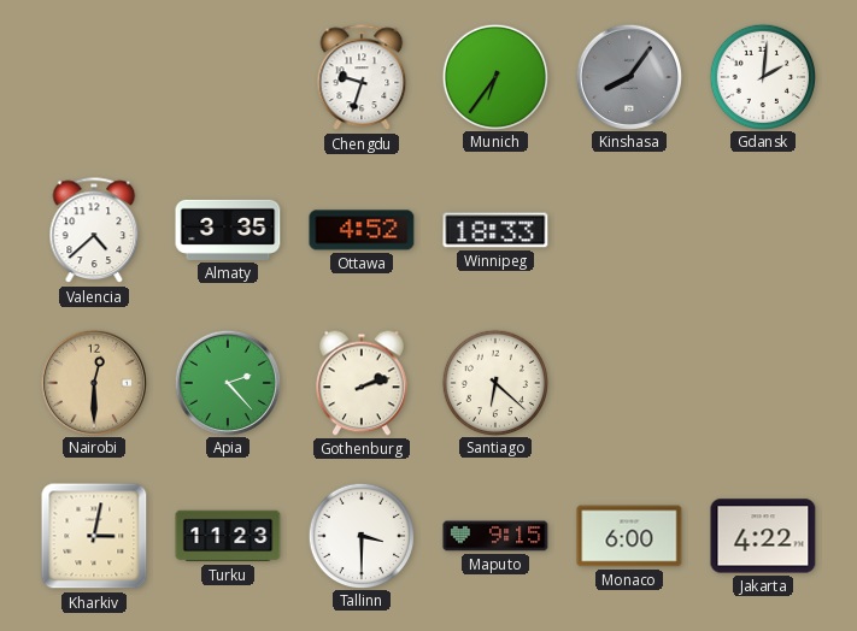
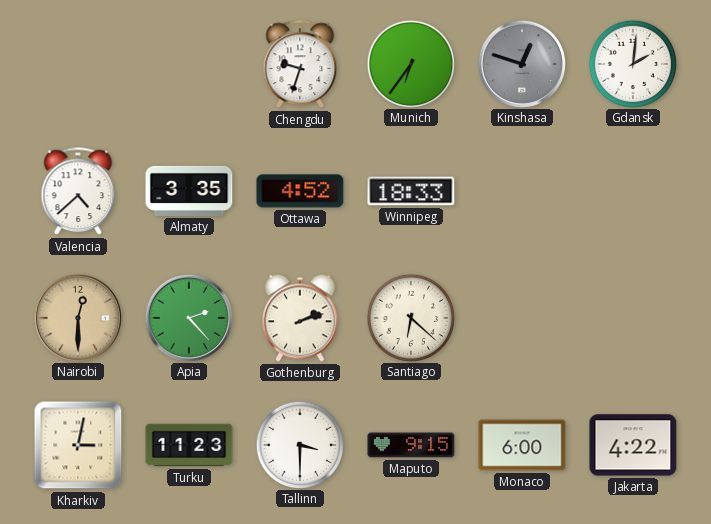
Kinshasa: 8:06 -> 12:48 (521, 63)
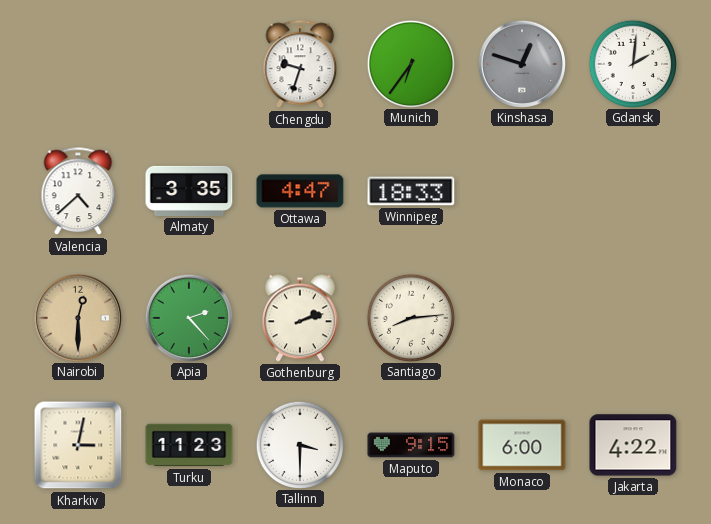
Ottawa: 4:52 -> 4:47 (300, 191)
Santiago: 6:22 -> 8:14 (410, 317)
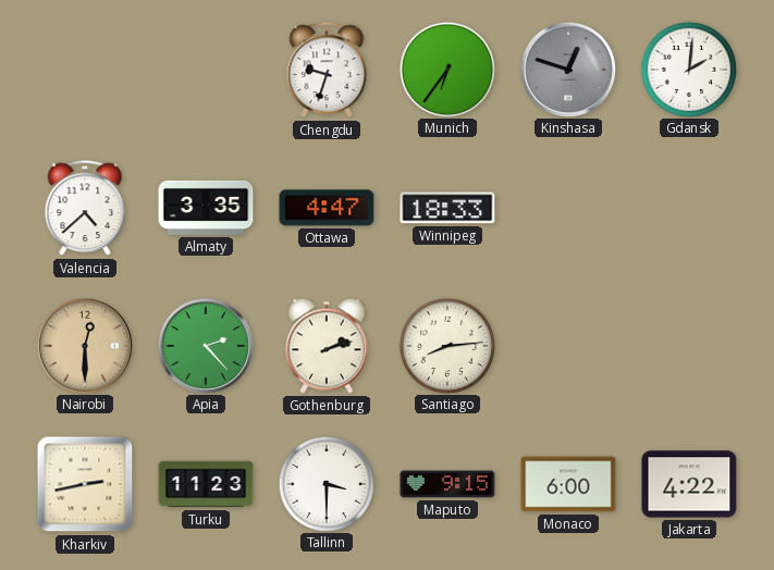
Kharkiv: 3:02 -> 2:43 (85, 484)
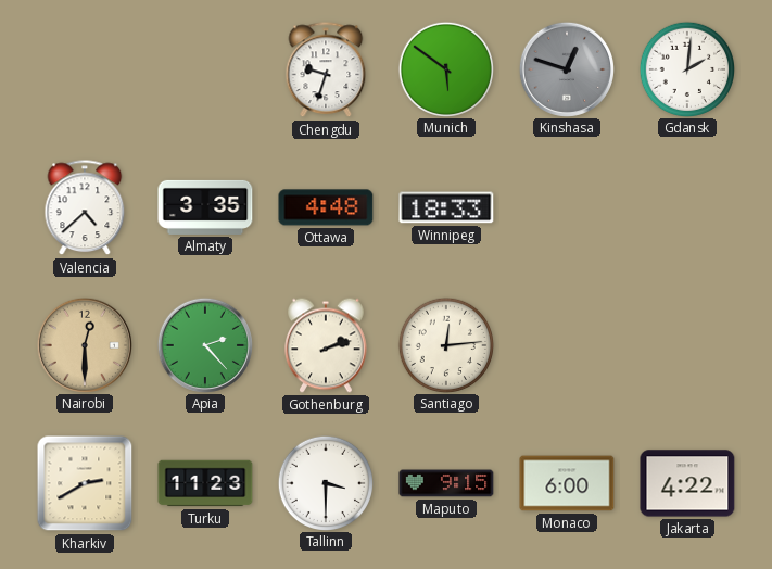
Munich: 6:36 -> 5:51 (445, 68)
Ottawa: 4:47 -> 4:48 (326, 207)
Santiago: 8:14 -> 12:14 (445, 344)
Kharkiv: 2:43 -> 2:40 (85, 483)
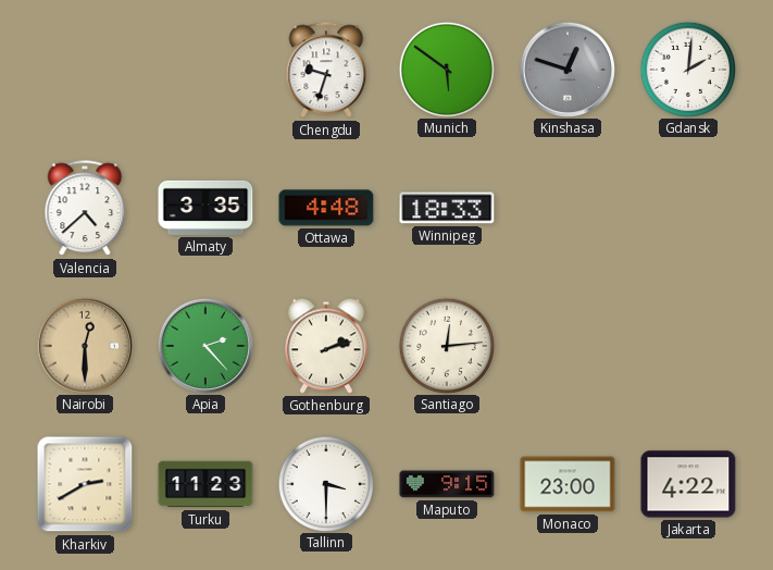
Monaco: 6:00 -> 23:00 (568, 484)
